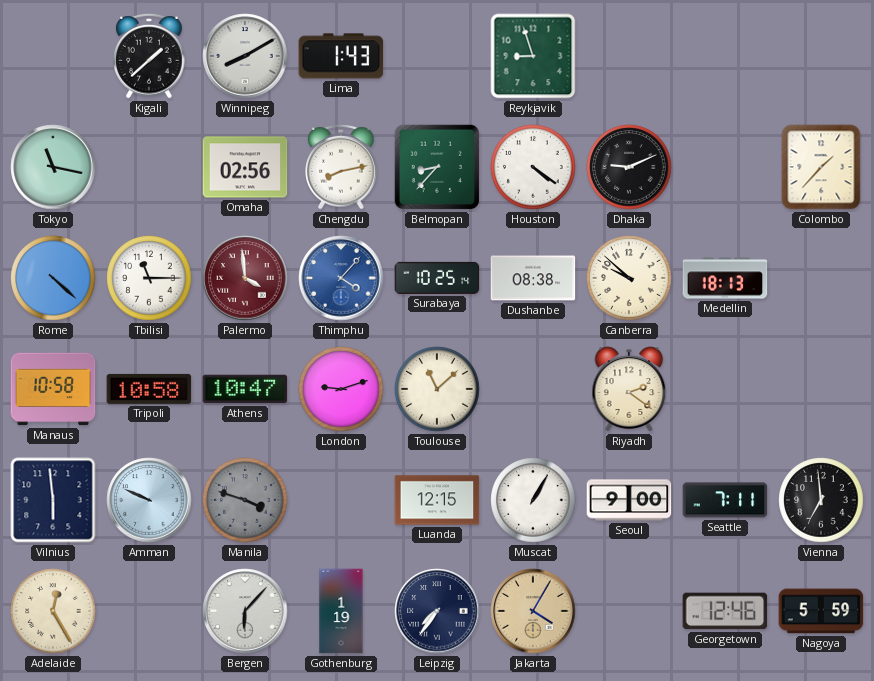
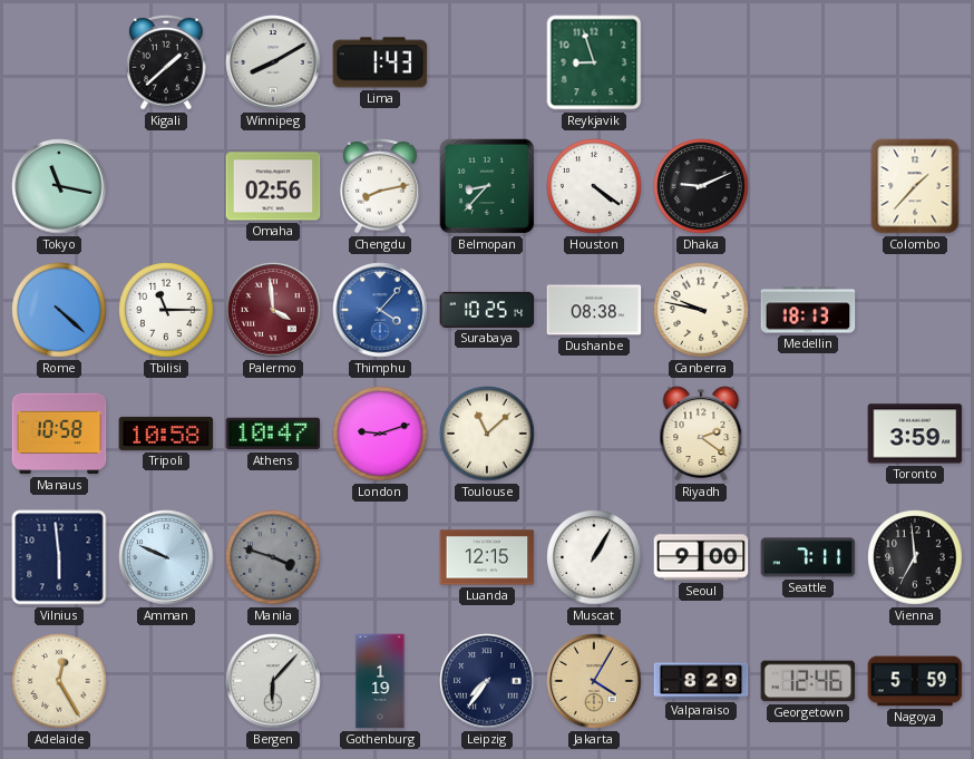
Canberra: 9:52 -> 9:47 (701, 310)
Toronto: none -> 3:59 (915, 434)
Valparaiso: none -> 8:29 (701, 681)
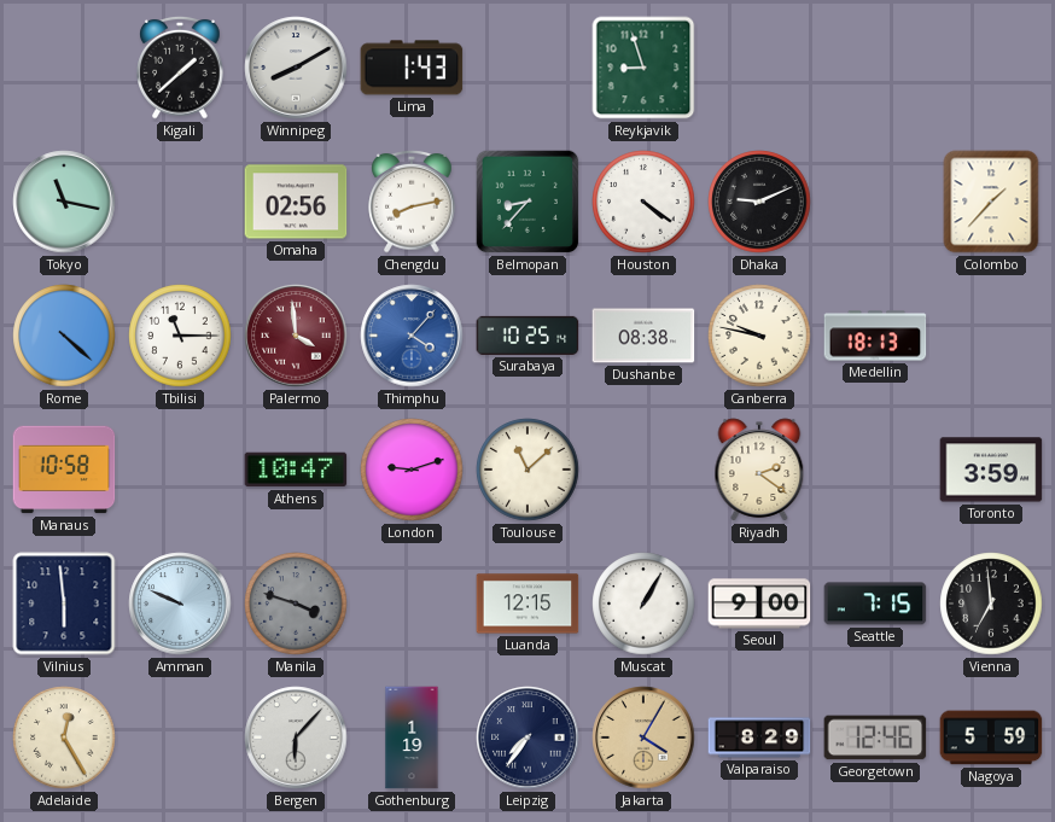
Tripoli: 10:58 -> none (166, 434)
Seattle: 7:11 -> 7:15 (875, 604)
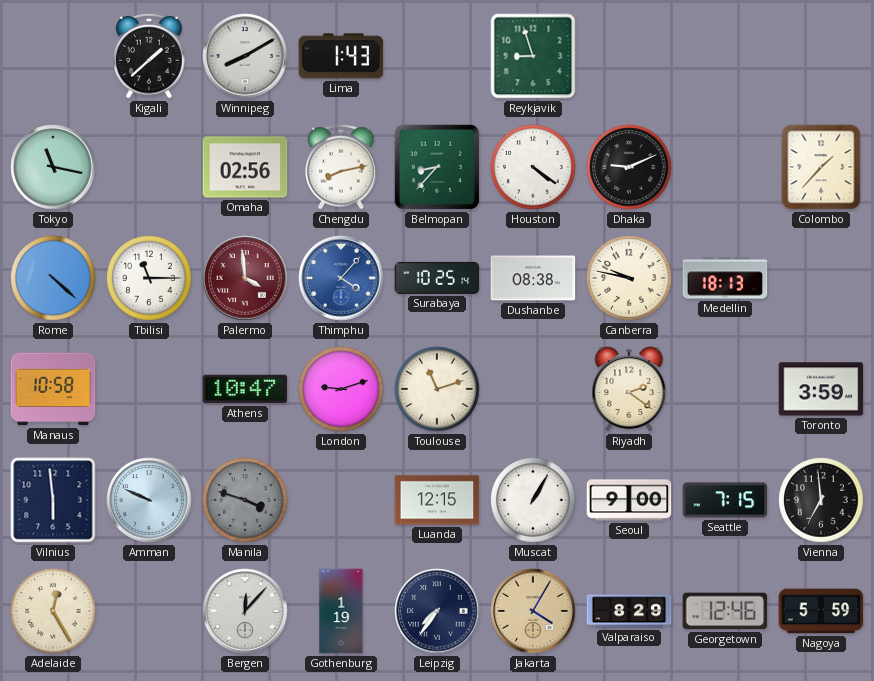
Toulouse: 11:08 -> 11:12 (437, 389)
Bergen: 6:07 -> 12:07 (245, 611)
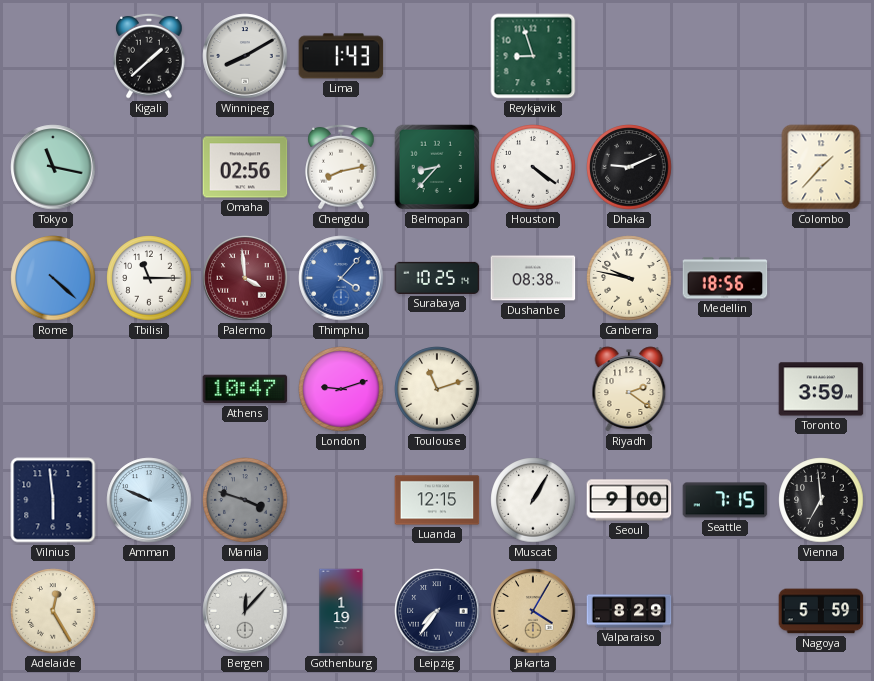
Medellin: 18:13 -> 18:56 (725, 278)
Manaus: 10:58 -> none (53, 389)
Georgetown: 12:46 -> none (725, 611)
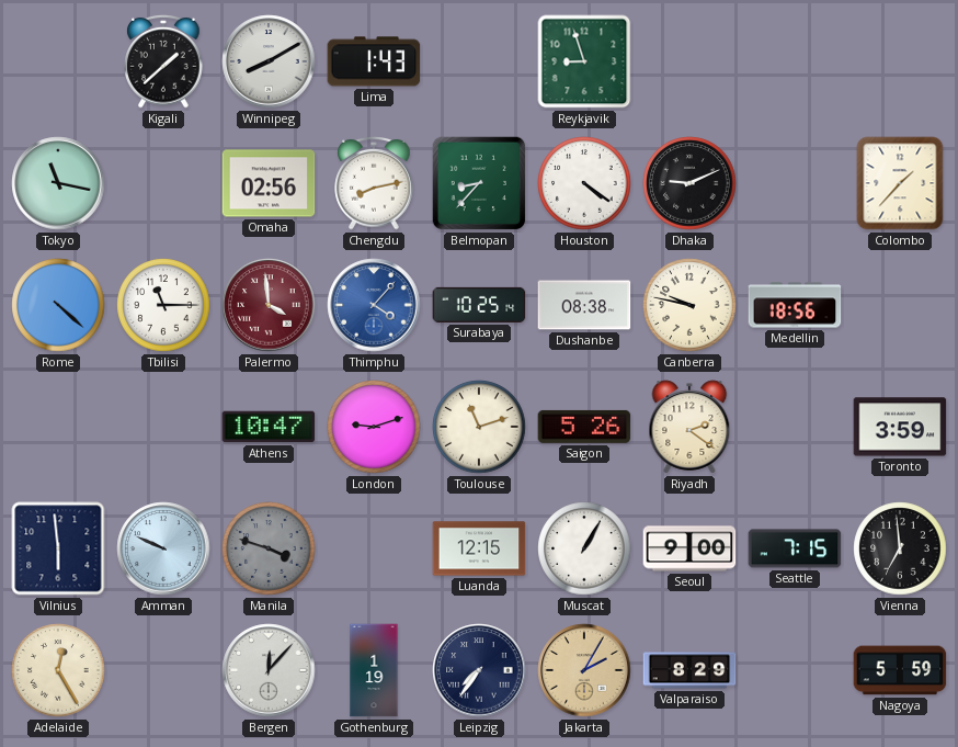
Saigon: none -> 5:26 (584, 427)
Jakarta: 4:05 -> 2:05 (584, 670)
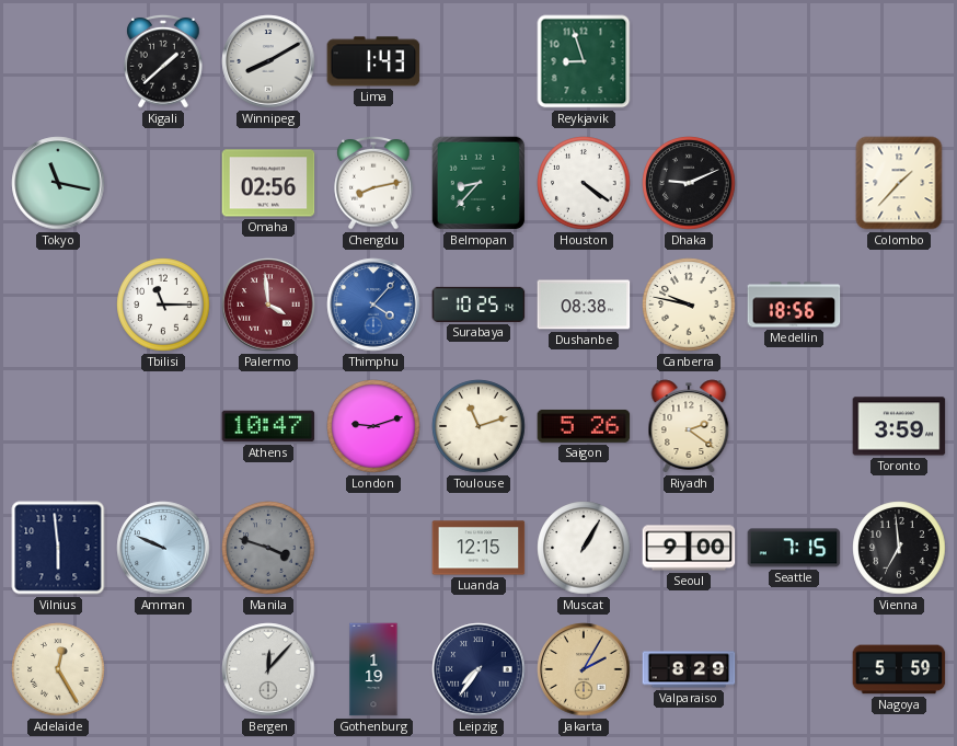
Rome: 4:22 -> none (58, 305)
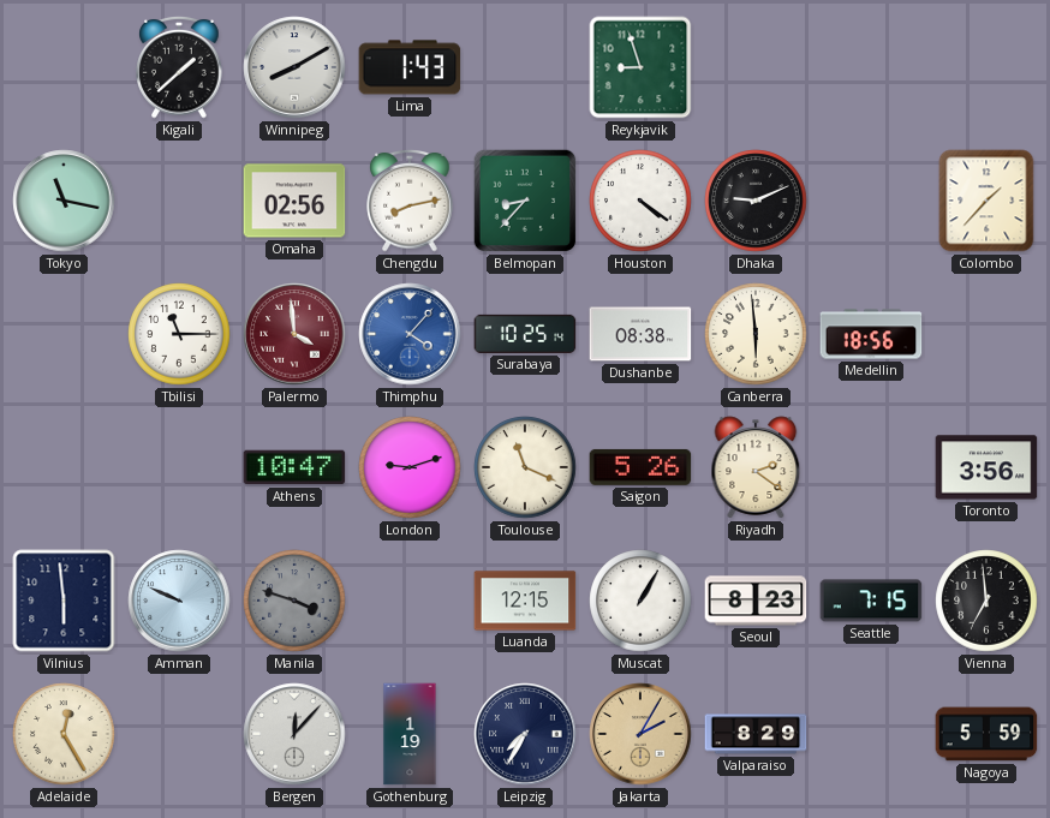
Canberra: 9:47 -> 5:59 (756, 334)
Toulouse: 11:12 -> 11:19 (525, 467)
Toronto: 3:59 -> 3:56 (986, 467)
Seoul: 9:00 -> 8:23 (756, 601)
Leipzig: 7:36 -> 7:35 (525, 734)
